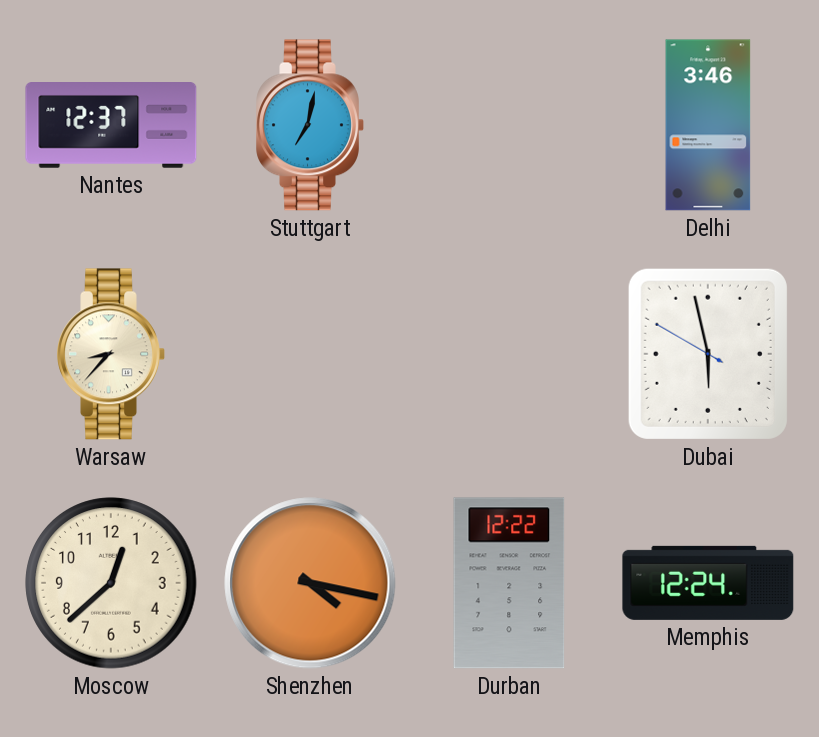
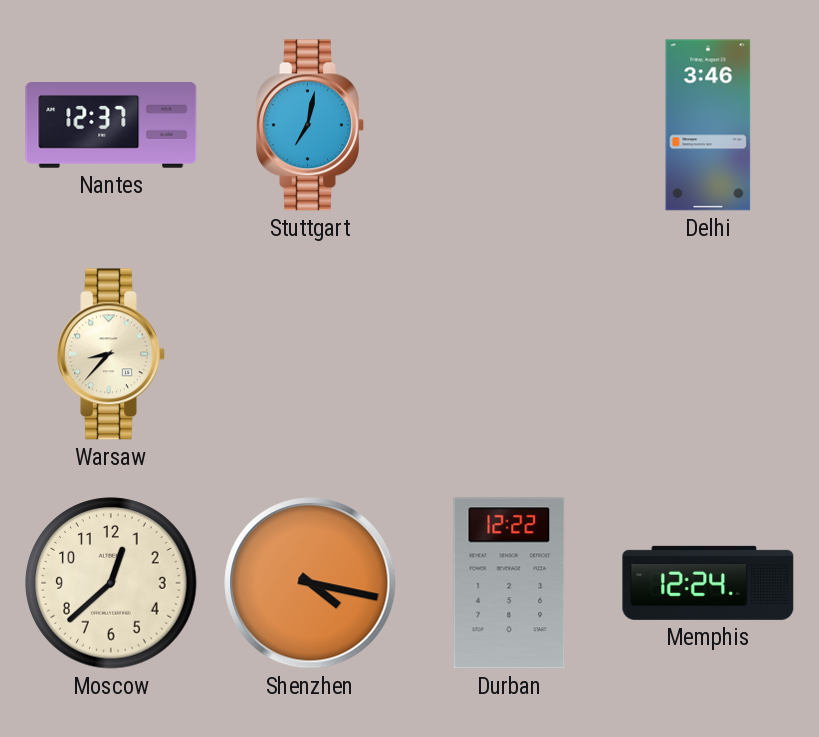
Dubai: 5:57 -> none (708, 354)
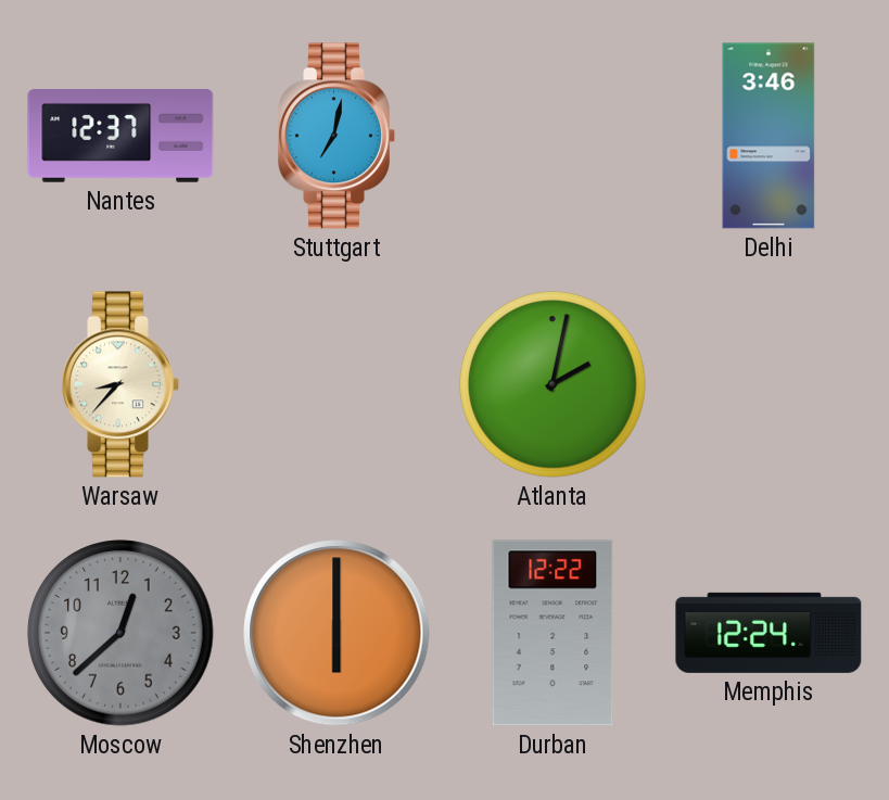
Atlanta: none -> 2:02 (553, 384)
Moscow dial: cream -> grey (120, 633)
Shenzhen: 4:17 -> 6:00 (336, 633)
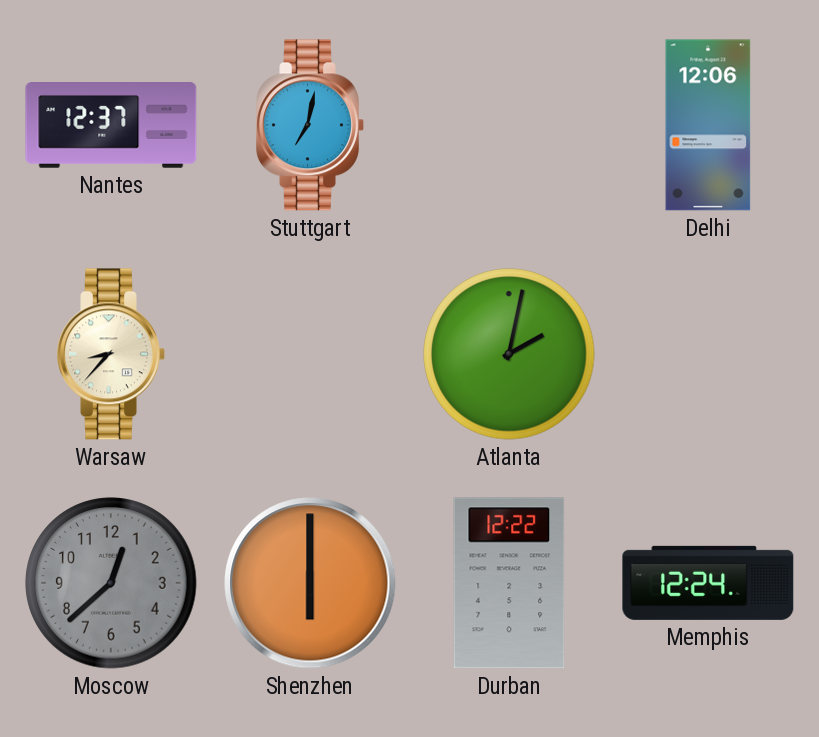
Delhi: 3:46 -> 12:06 (708, 125)
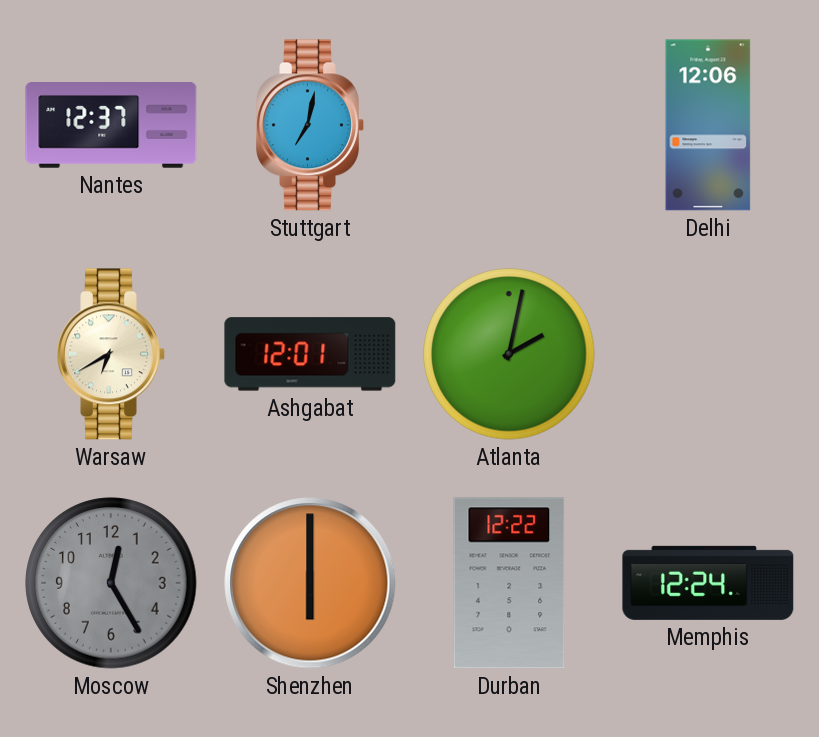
Warsaw: 8:37 -> 6:40 (111, 354)
Ashgabat: none -> 12:01 (310, 354)
Moscow: 12:38 -> 12:25 (111, 583)
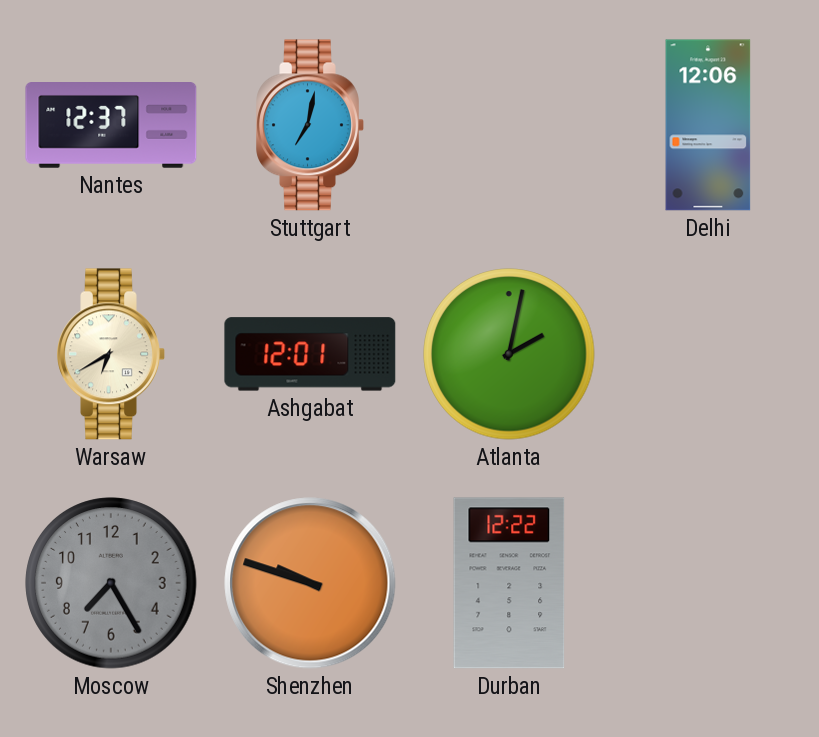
Moscow: 12:25 -> 7:25 (111, 583)
Shenzhen: 6:00 -> 9:48 (310, 583)
Memphis: 12:24 -> none (708, 583)
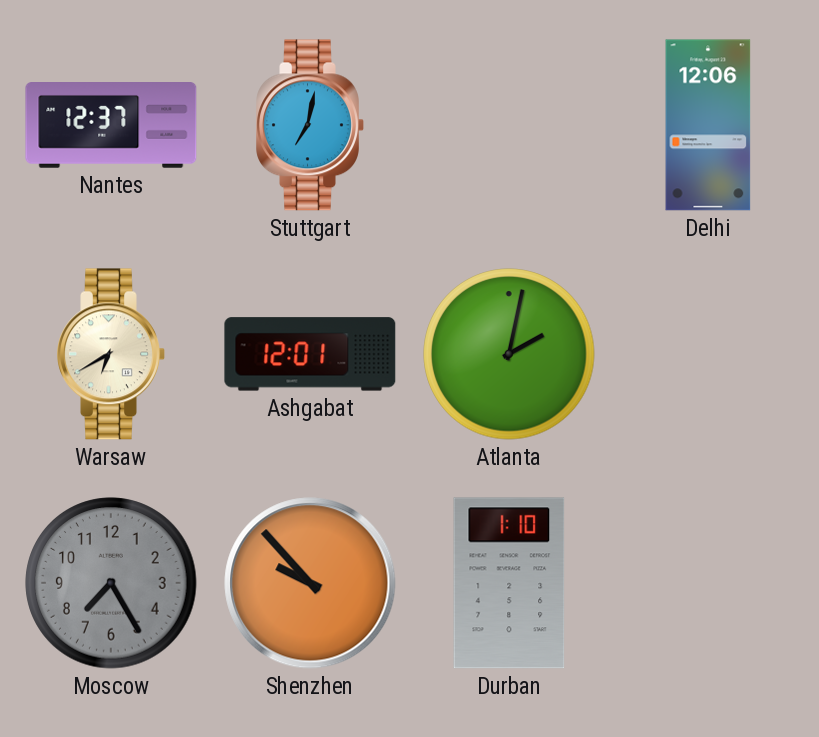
Shenzhen: 9:48 -> 9:53 (310, 583)
Durban: 12:22 -> 1:10 (509, 583)
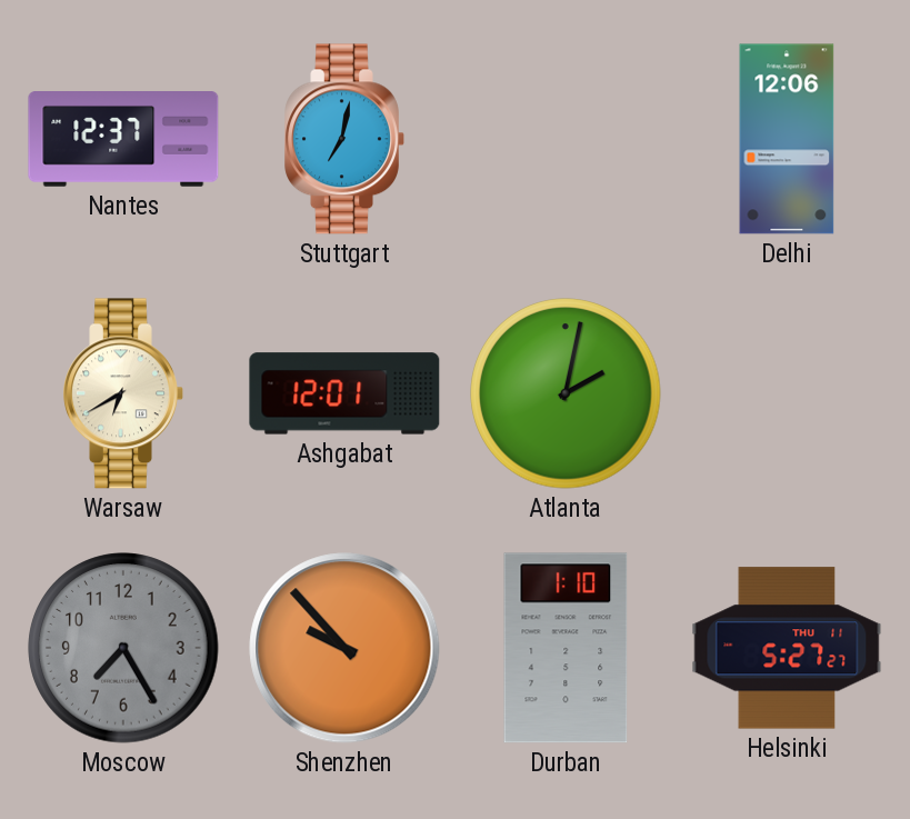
Helsinki: none -> 5:27 (787, 648)
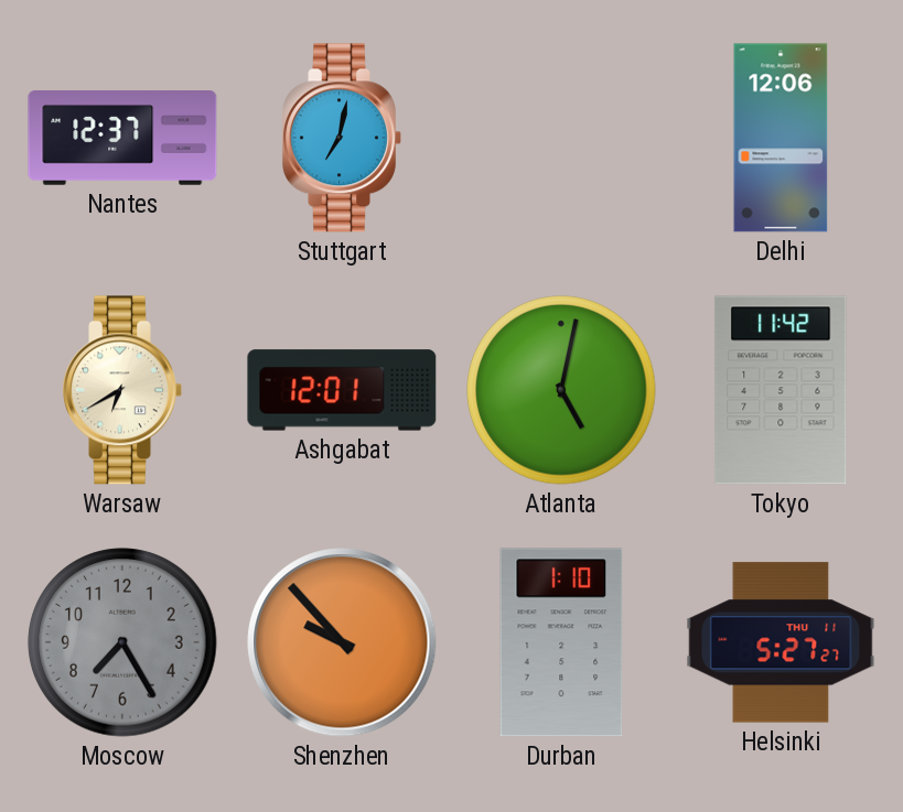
Atlanta: 2:02 -> 5:02 (561, 390)
Tokyo: none -> 11:42 (781, 390)
